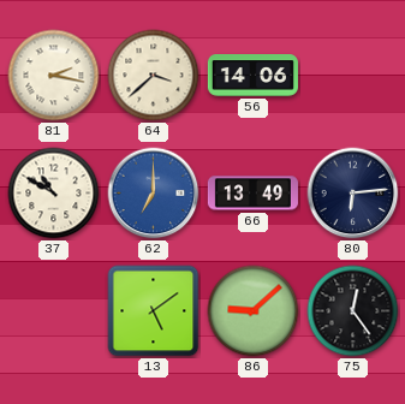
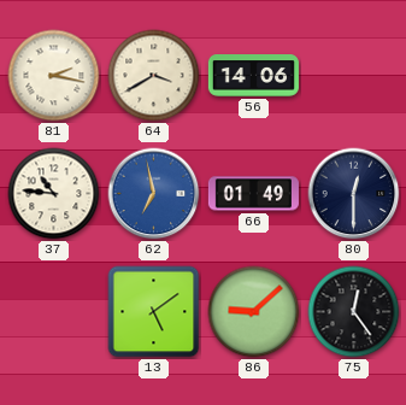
64: 3:38 -> 3:40 (154, 76)
37: 10:50 -> 10:46 (54, 194)
62: 7:00 -> 6:58 (154, 194)
66: 13:49 -> 01:49 (253, 194)
80: 6:14 -> 12:30 (354, 194)
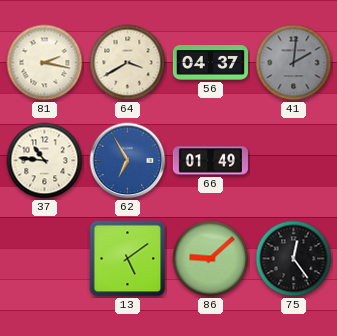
56: 14:06 -> 04:37 (210, 63)
41: none -> 2:01 (294, 63)
62: 6:58 -> 6:55 (128, 161)
80: 12:30 -> none (354, 194)
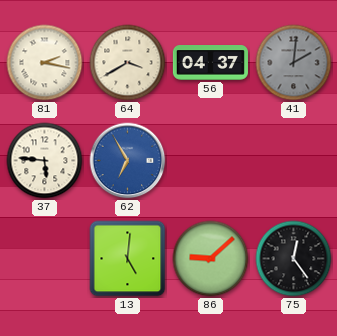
37: 10:46 -> 5:46 (45, 161)
66: 01:49 -> none (210, 161)
13: 5:09 -> 5:01 (128, 259)
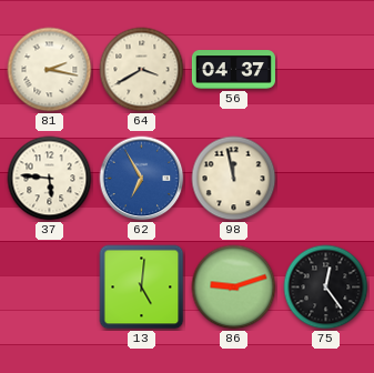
41: 2:01 -> none (294, 63)
98: none -> 11:58 (234, 179)
86: 9:08 -> 9:12 (234, 288)
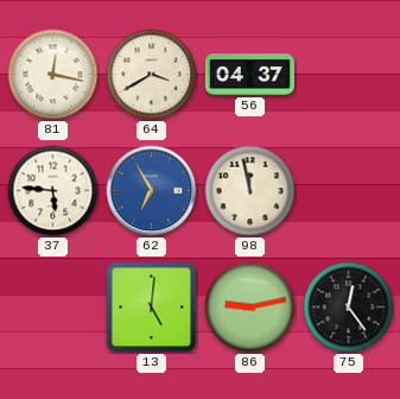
81: 2:17 -> 12:17 (53, 75)
86: 9:12 -> 9:13 (250, 308)
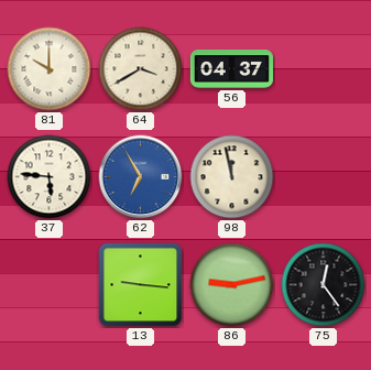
81: 12:17 -> 10:00 (50, 69)
13: 5:01 -> 9:16 (141, 285)
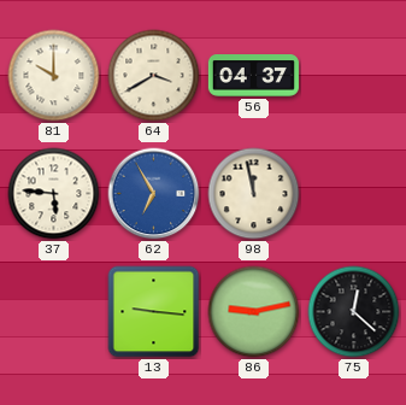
75: 12:24 -> 12:22 (354, 312)
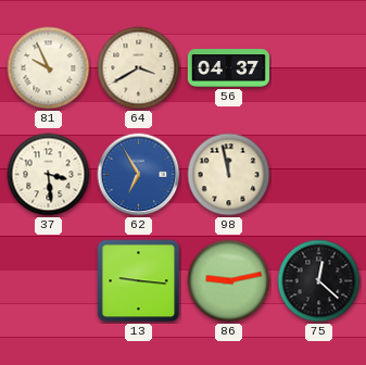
81: 10:00 -> 9:56 (49, 68)
37: 5:46 -> 3:29 (49, 175)
